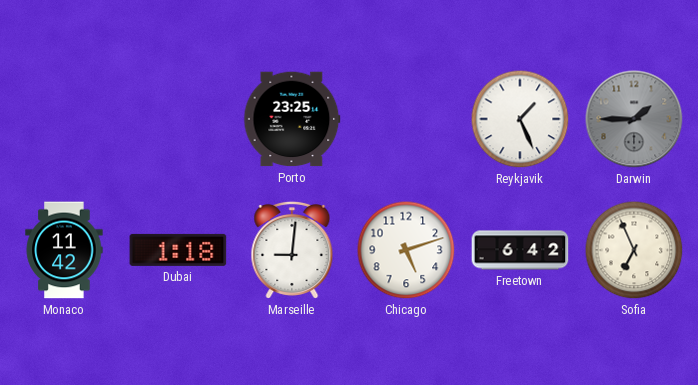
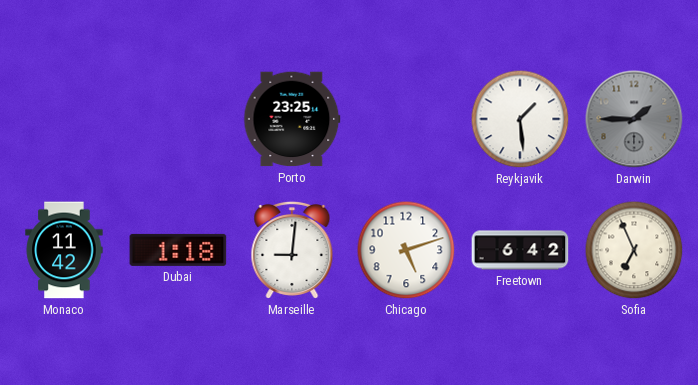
Reykjavik: 1:26 -> 1:29 (520, 119)
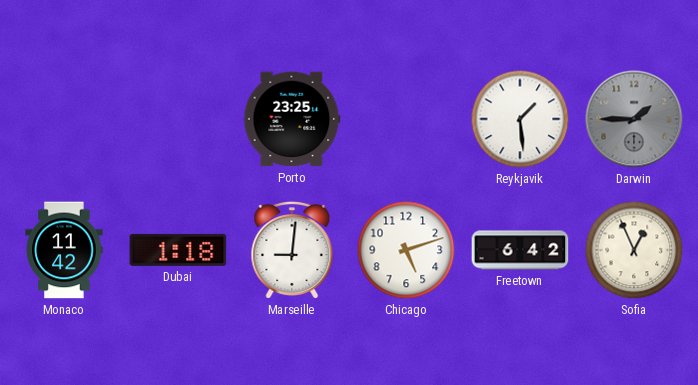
Sofia: 6:56 -> 12:56 (634, 250)
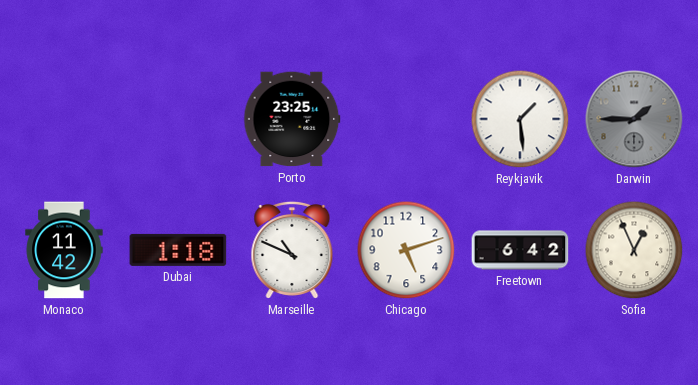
Marseille: 9:01 -> 10:49 (292, 250)
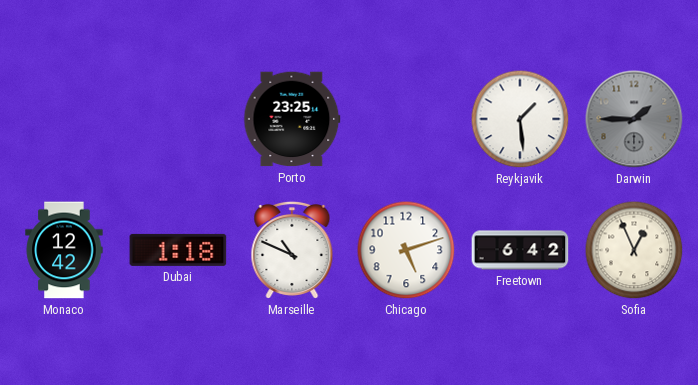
Monaco: 11:42 -> 12:42 (64, 250)
